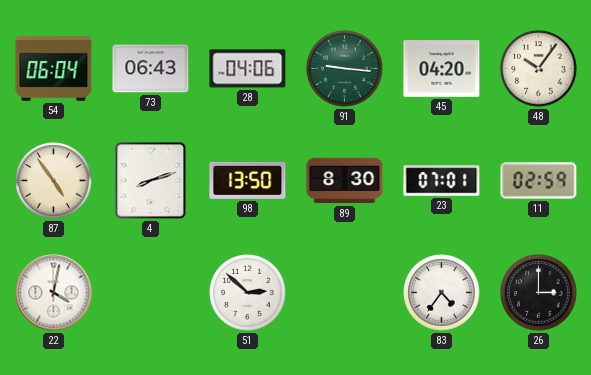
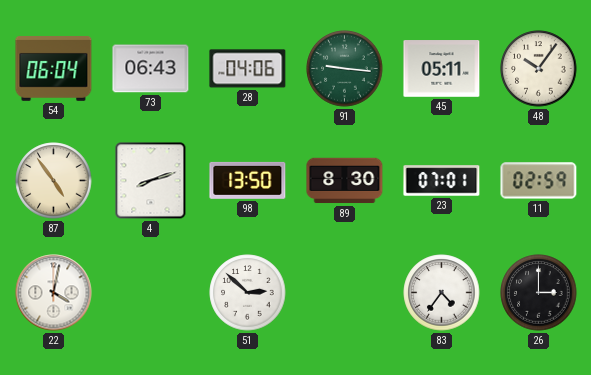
45: 04:20 -> 05:11 (442, 69)
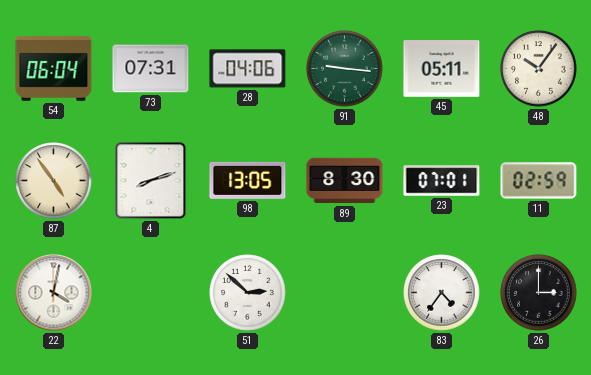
73: 06:43 -> 07:31 (151, 69)
98: 13:50 -> 13:05 (248, 180)
